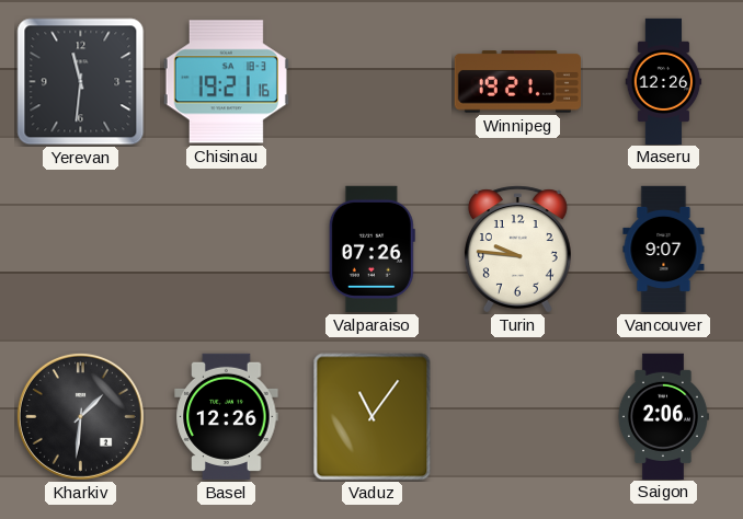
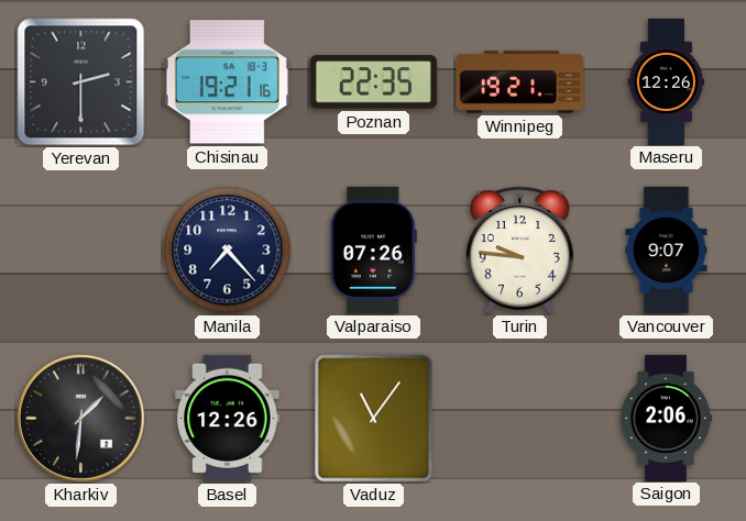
Yerevan: 11:31 -> 2:30 (81, 82)
Poznan: none -> 22:35 (373, 82)
Manila: none -> 7:23 (228, 251)
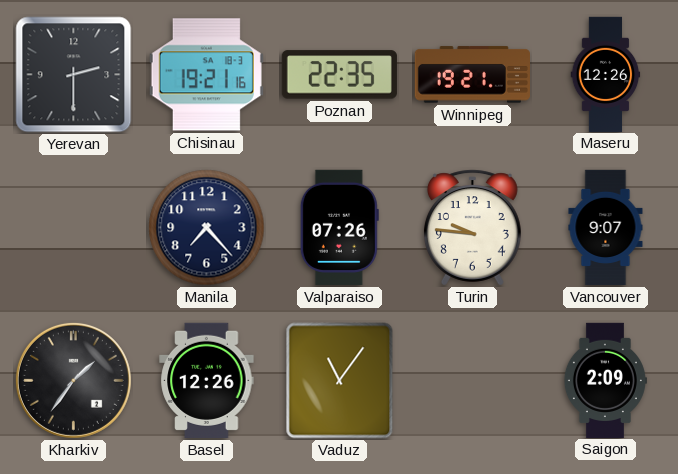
Kharkiv: 1:31 -> 1:36 (73, 380)
Saigon: 2:06 -> 2:09 (605, 380)
